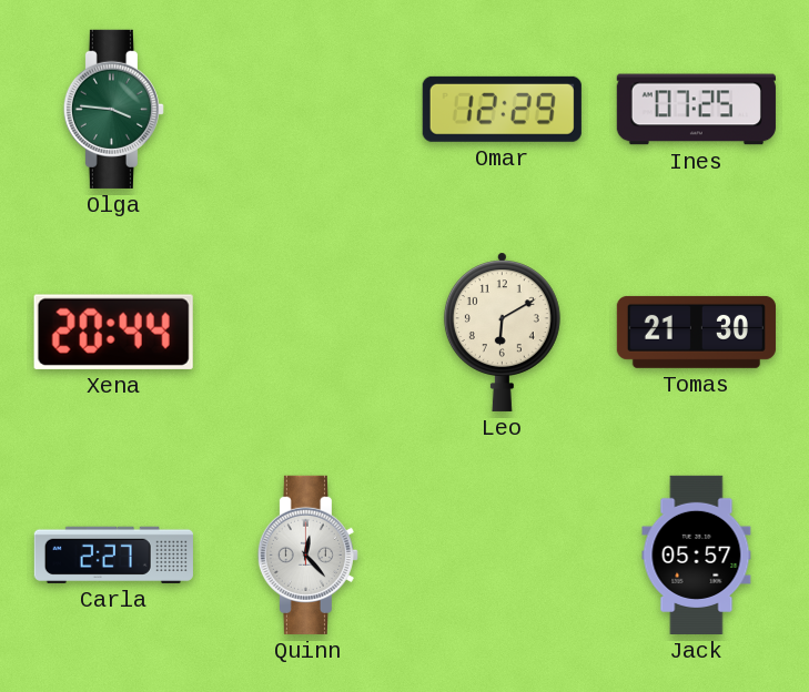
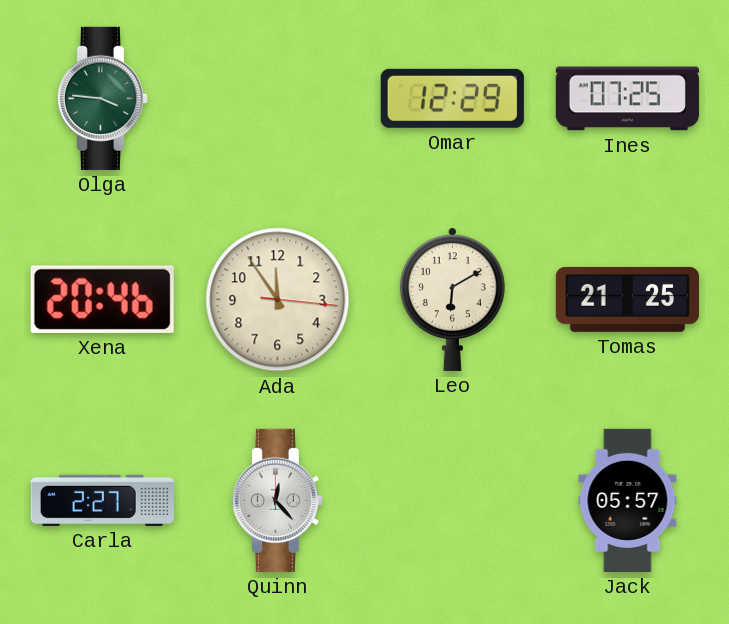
Xena: 20:44 -> 20:46 (102, 299)
Ada: none -> 11:54 (278, 300)
Tomas: 21:30 -> 21:25 (627, 299)
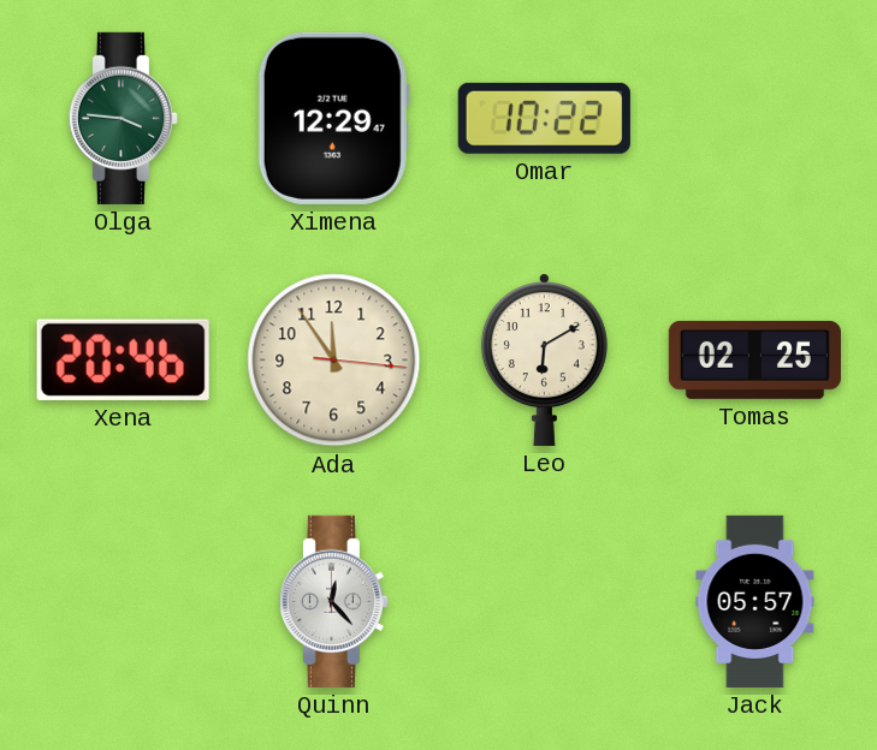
Ximena: none -> 12:29 (333, 118)
Omar: 12:29 -> 10:22 (544, 118)
Ines: 07:25 -> none (627, 99)
Tomas: 21:25 -> 02:25 (754, 359)
Carla: 2:27 -> none (102, 500)
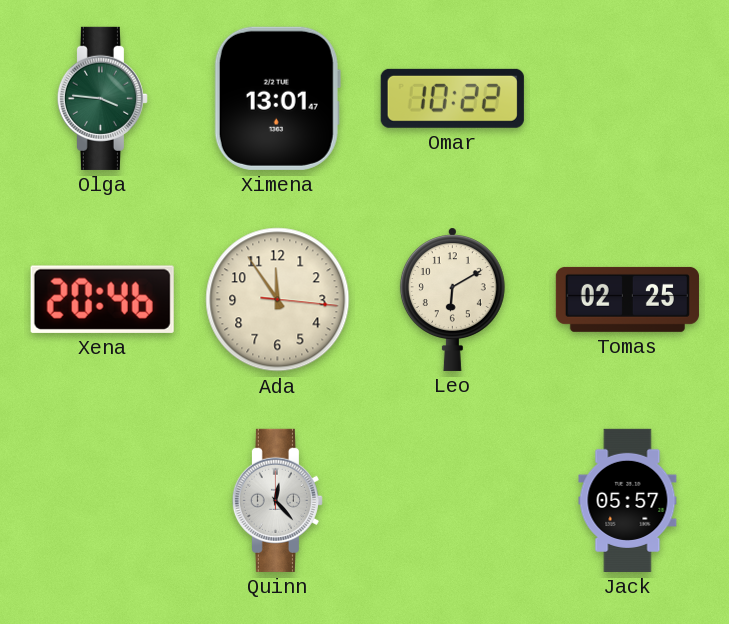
Ximena: 12:29 -> 13:01 (277, 98)
